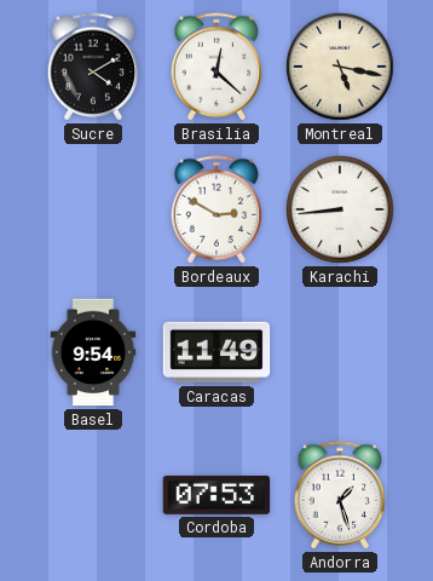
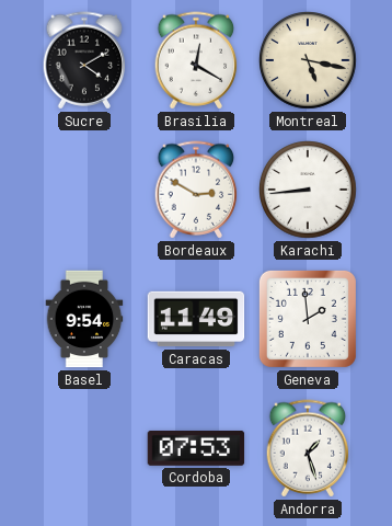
Brasilia: 12:22 -> 12:20 (196, 60)
Geneva: none -> 1:59 (308, 319)
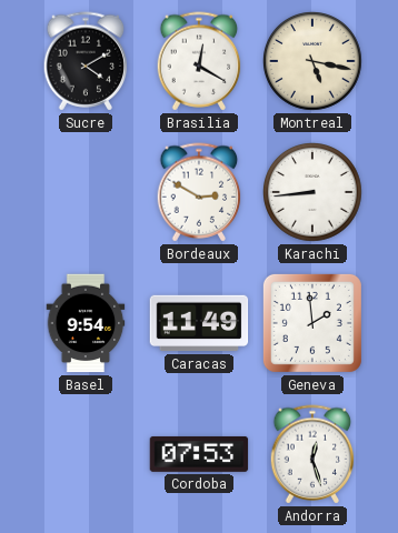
Andorra: 1:27 -> 12:27 (312, 454)
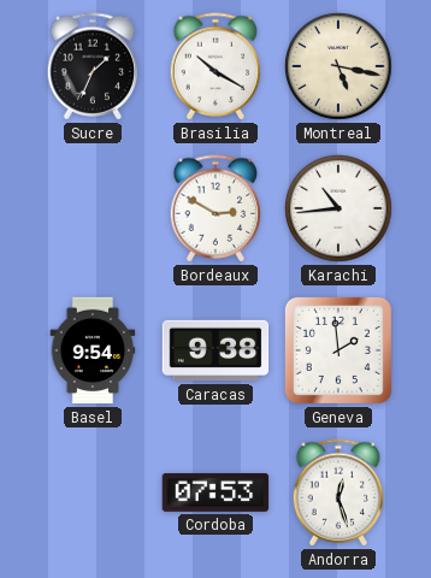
Sucre: 4:10 -> 1:34 (93, 66)
Brasilia: 12:20 -> 10:20 (215, 66)
Karachi: 8:44 -> 10:44 (340, 210)
Caracas: 11:49 -> 9:38 (215, 350)
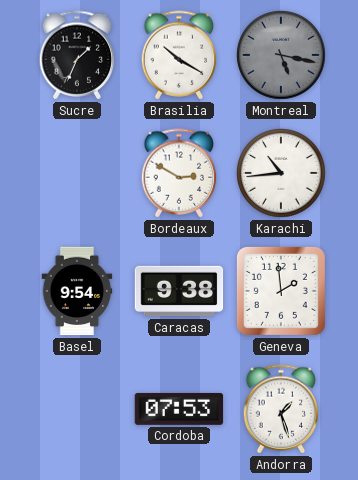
Montreal dial: cream -> grey (282, 56)
Andorra: 12:27 -> 1:27 (281, 409)
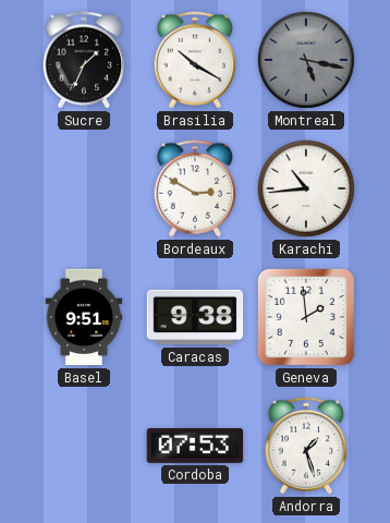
Basel: 9:54 -> 9:51 (84, 317)
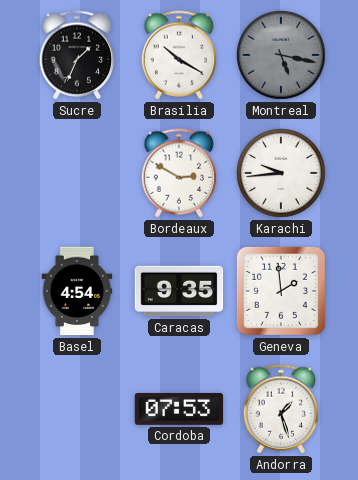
Karachi: 10:44 -> 9:44 (282, 174)
Basel: 9:51 -> 4:54 (77, 291)
Caracas: 9:38 -> 9:35 (179, 291)
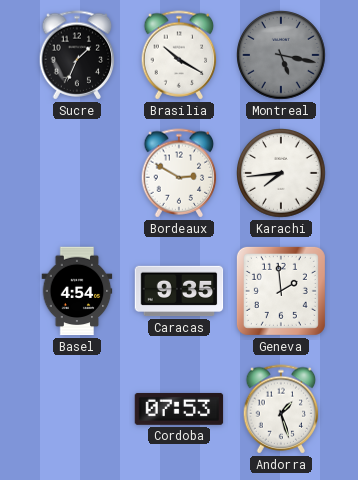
Karachi: 9:44 -> 7:44 (282, 174)
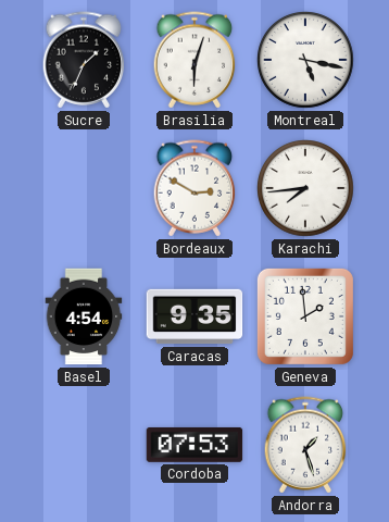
Brasilia: 10:20 -> 6:03 (195, 60)
Montreal dial: grey -> white (306, 61)
